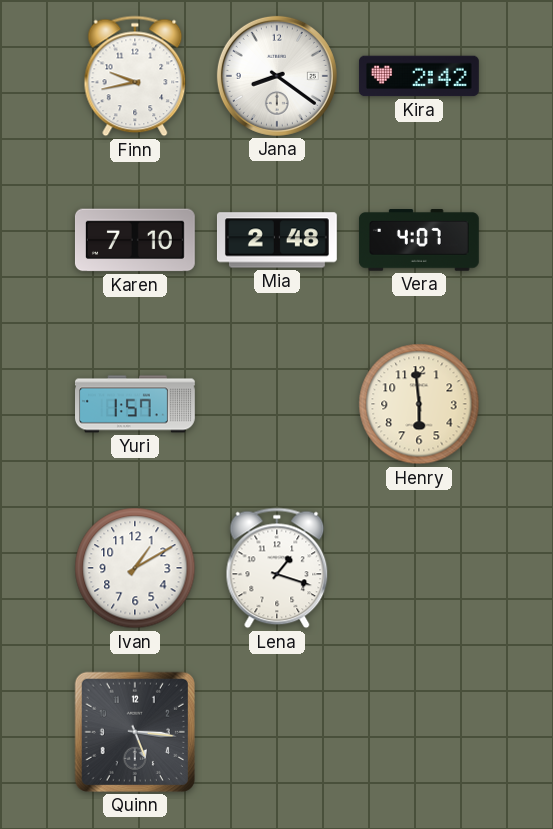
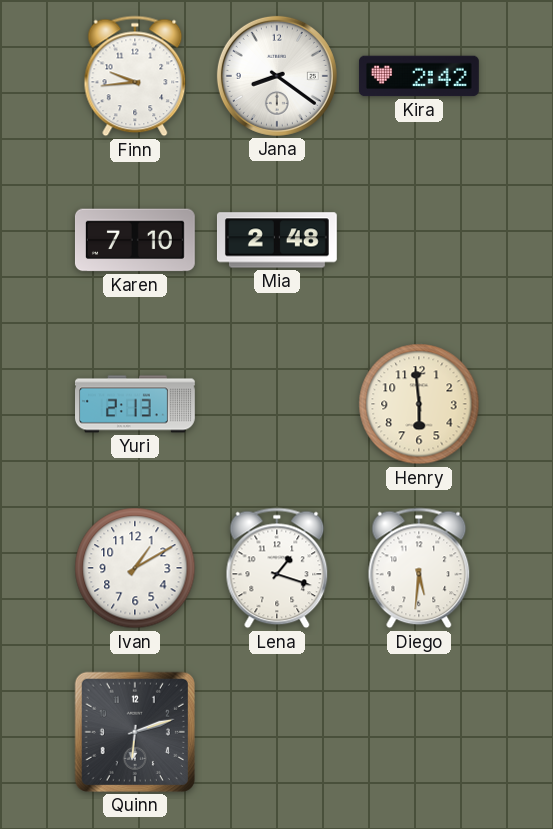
Finn: 9:43 -> 9:44 (135, 76)
Vera: 4:07 -> none (419, 240)
Yuri: 1:57 -> 2:13 (136, 404)
Diego: none -> 5:31 (419, 568)
Quinn: 5:16 -> 6:12 (135, 732)
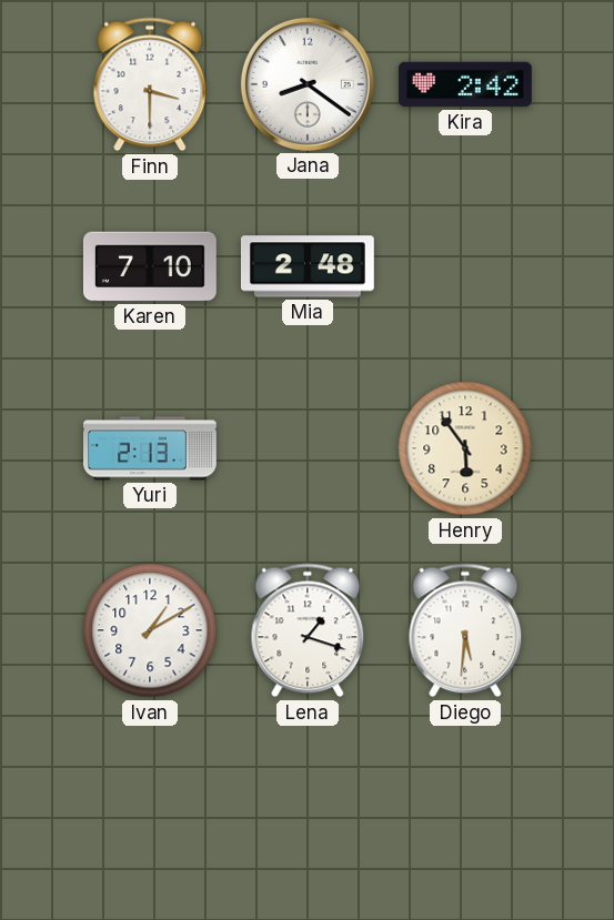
Finn: 9:44 -> 3:30 (150, 84)
Henry: 5:59 -> 5:54 (465, 448)
Quinn: 6:12 -> none (135, 732)
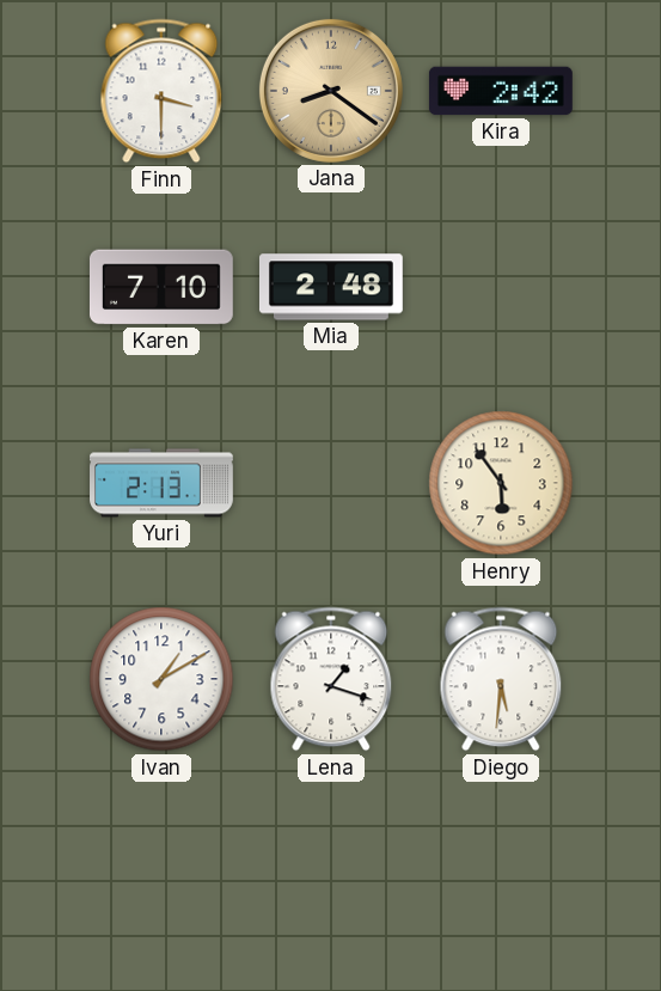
Jana dial: white -> champagne (331, 91)
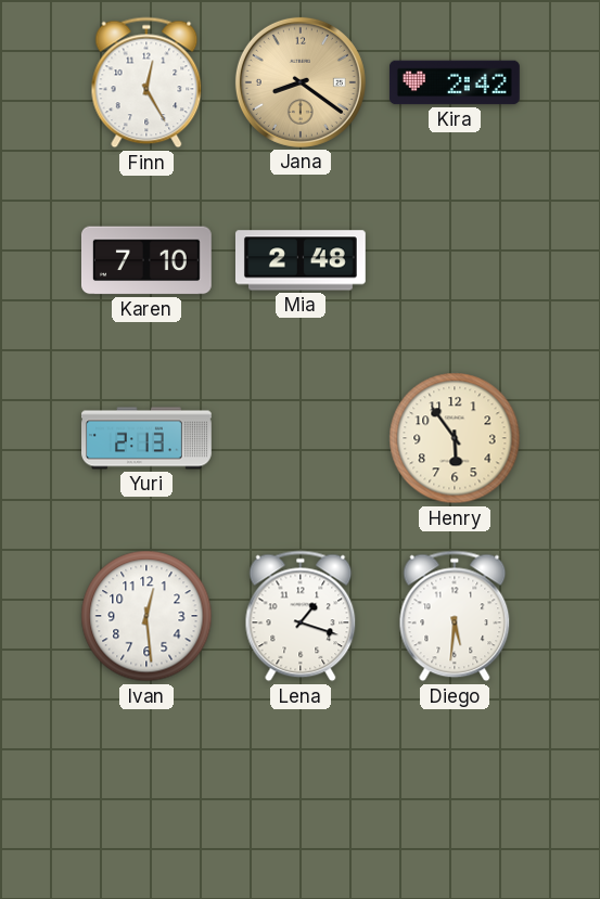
Finn: 3:30 -> 12:25 (146, 82)
Ivan: 1:10 -> 12:29 (146, 616)
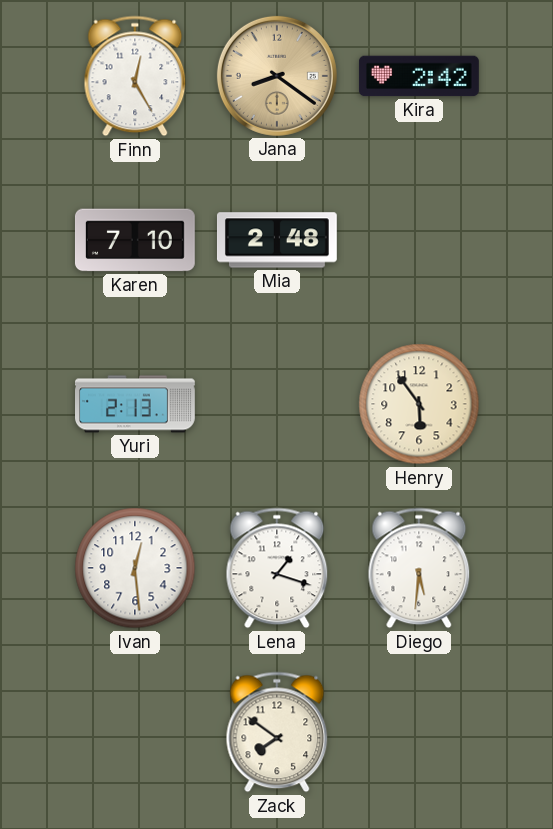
Zack: none -> 7:51 (277, 732)
